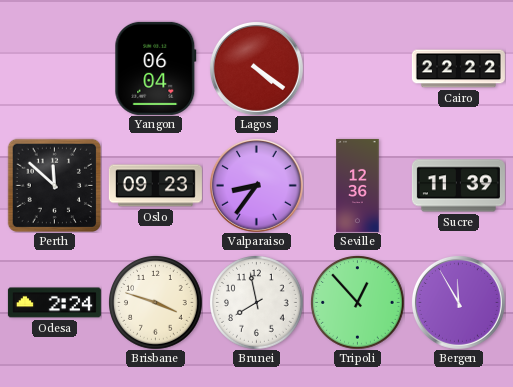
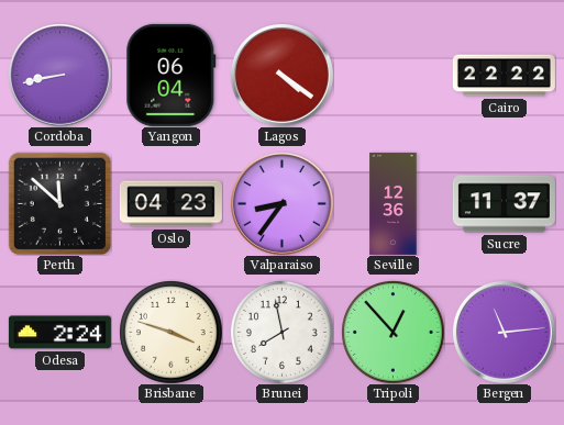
Cordoba: none -> 8:43 (59, 75)
Oslo: 09:23 -> 04:23 (170, 204)
Sucre: 11:39 -> 11:37 (504, 204)
Bergen: 11:55 -> 11:14 (504, 332)
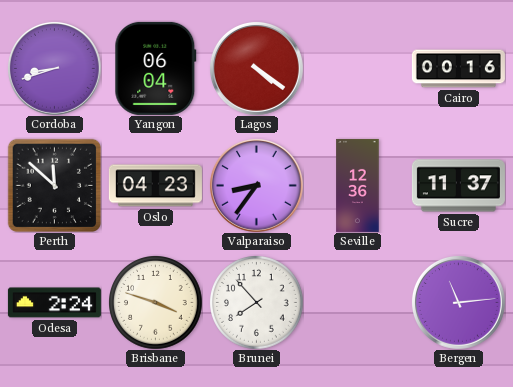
Cordoba: 8:43 -> 8:42 (54, 68)
Cairo: 22:22 -> 00:16 (458, 69)
Brunei: 7:58 -> 7:53 (257, 303)
Tripoli: 12:53 -> none (394, 333)
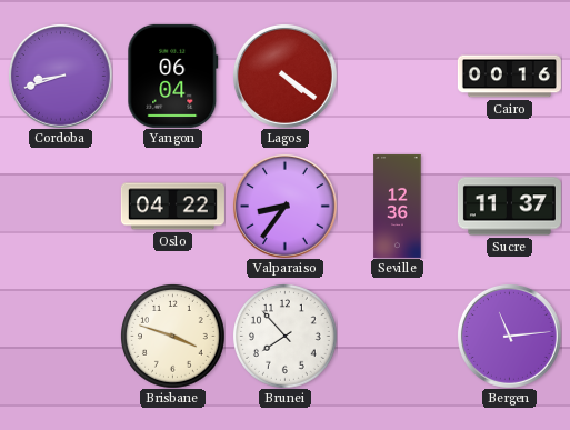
Perth: 11:52 -> none (54, 185)
Oslo: 04:23 -> 04:22 (172, 207)
Odesa: 2:24 -> none (54, 303)
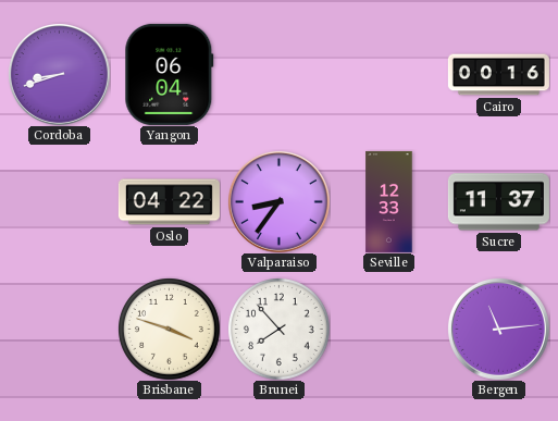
Lagos: 4:21 -> none (284, 76)
Seville: 12:36 -> 12:33 (389, 201)
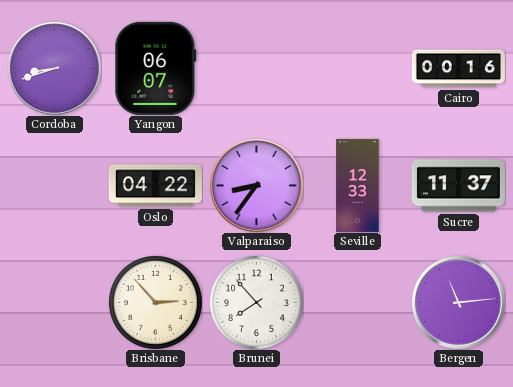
Yangon: 06:04 -> 06:07 (156, 68)
Brisbane: 3:48 -> 2:53 (156, 303)
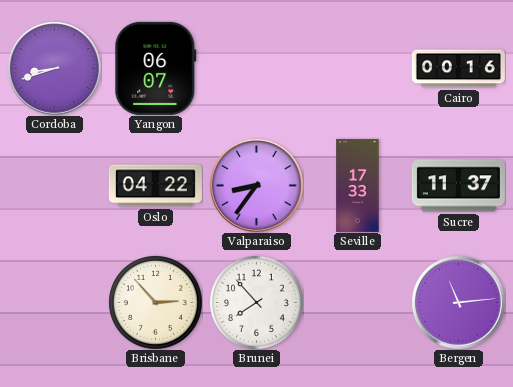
Seville: 12:33 -> 17:33 (358, 185)
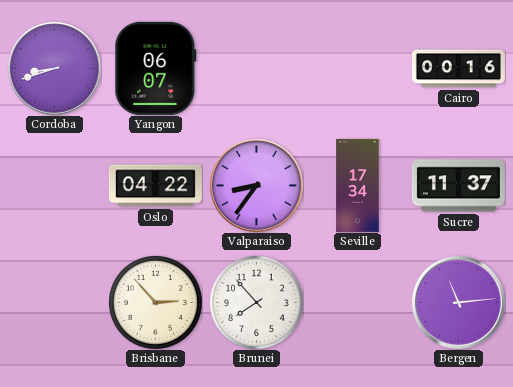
Seville: 17:33 -> 17:34 (358, 185)
